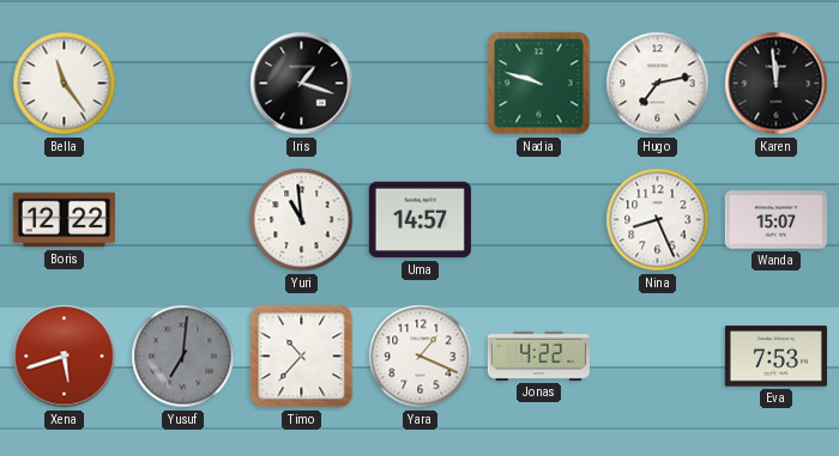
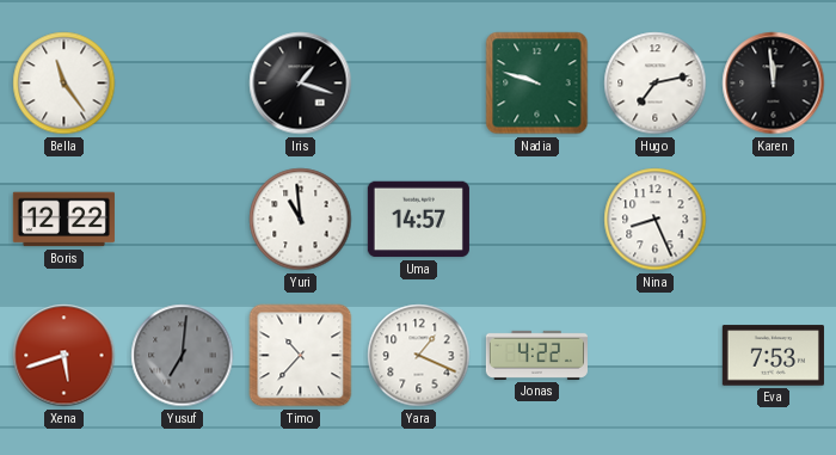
Wanda: 15:07 -> none (775, 220)
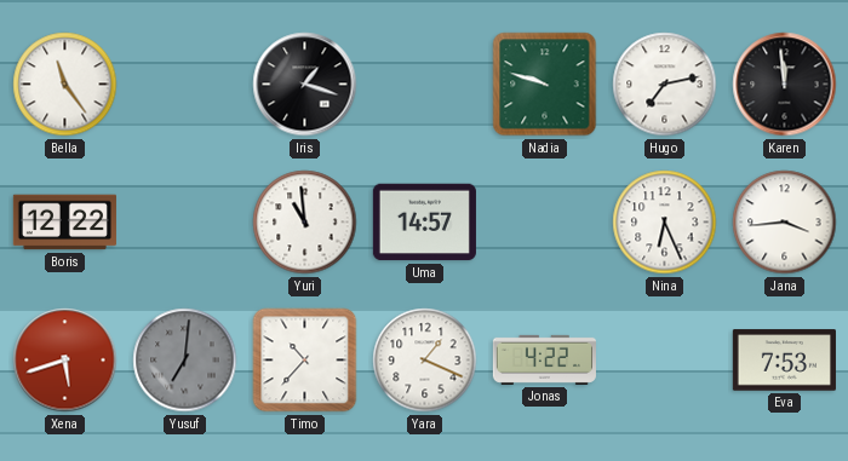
Nina: 8:26 -> 6:26 (665, 223)
Jana: none -> 3:44 (785, 223)
